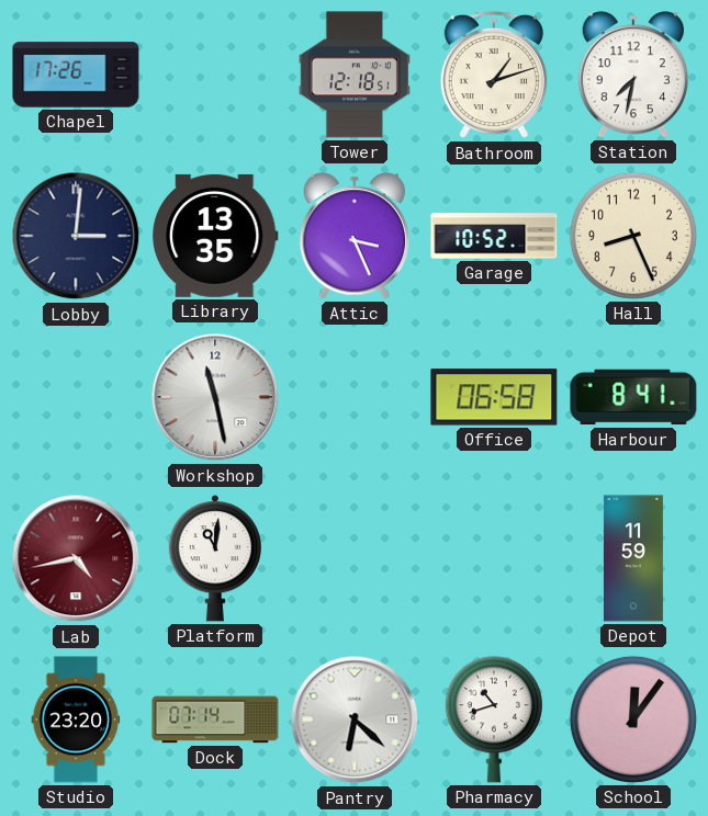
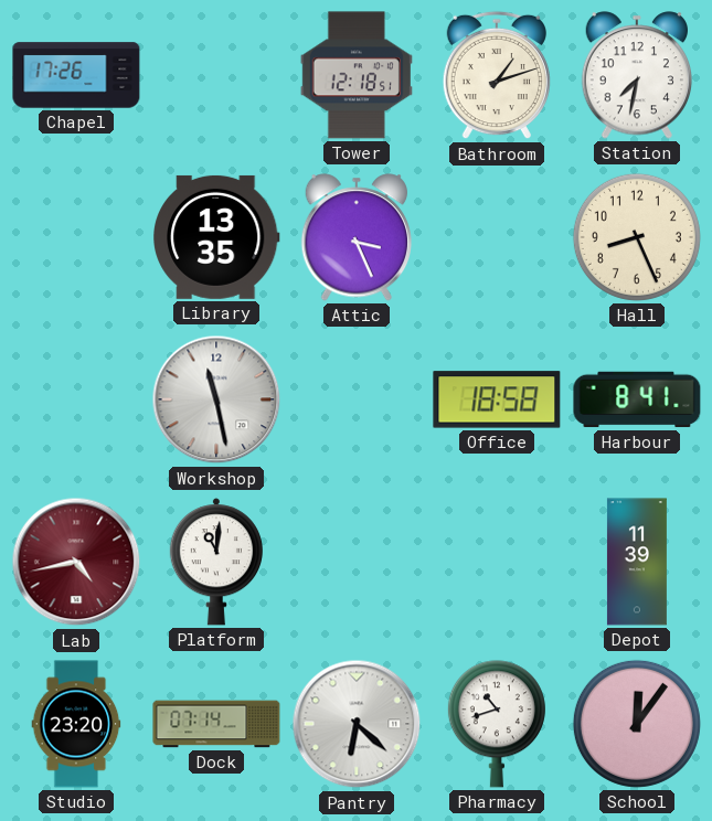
Lobby: 3:01 -> none (76, 236)
Garage: 10:52 -> none (494, 236)
Office: 06:58 -> 18:58 (497, 399)
Depot: 11:59 -> 11:39 (637, 562)
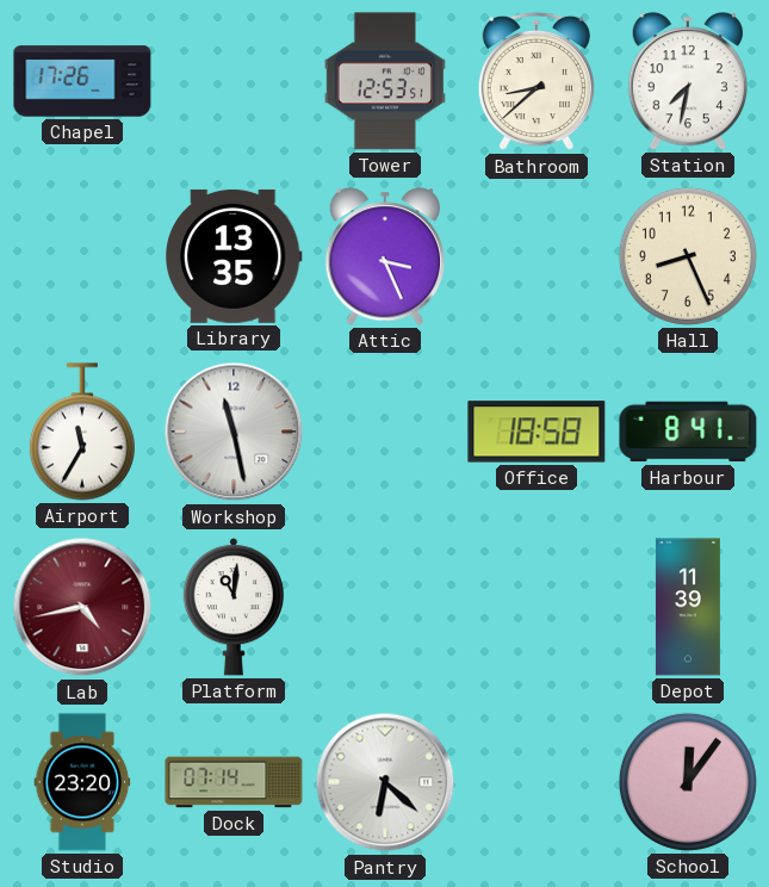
Tower: 12:18 -> 12:53 (385, 81)
Bathroom: 1:12 -> 8:38 (537, 81)
Airport: none -> 11:35 (82, 432)
Pharmacy: 10:42 -> none (497, 724)
